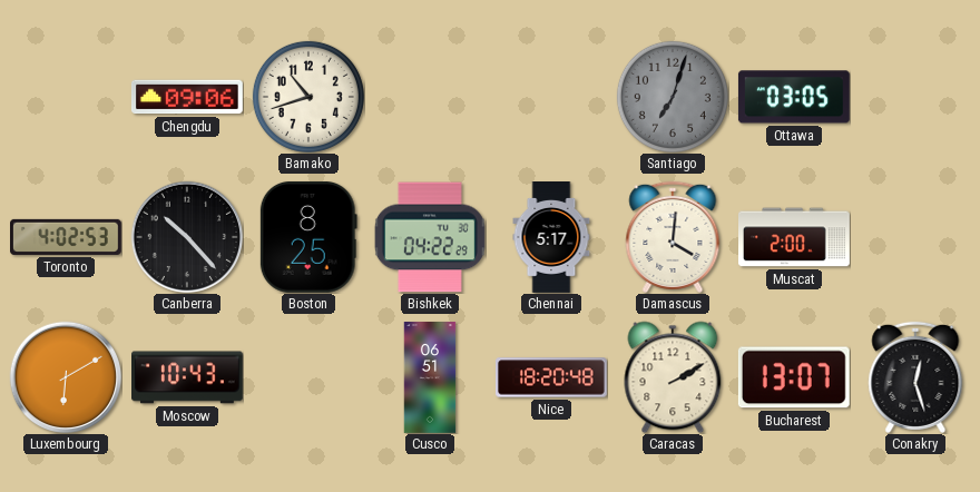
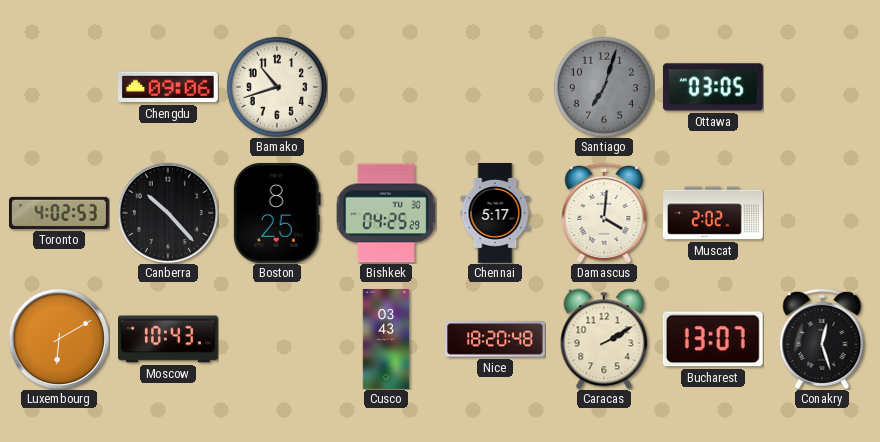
Bishkek: 04:22 -> 04:25 (386, 213)
Muscat: 2:00 -> 2:02 (714, 213)
Cusco: 06:51 -> 03:43 (386, 340)
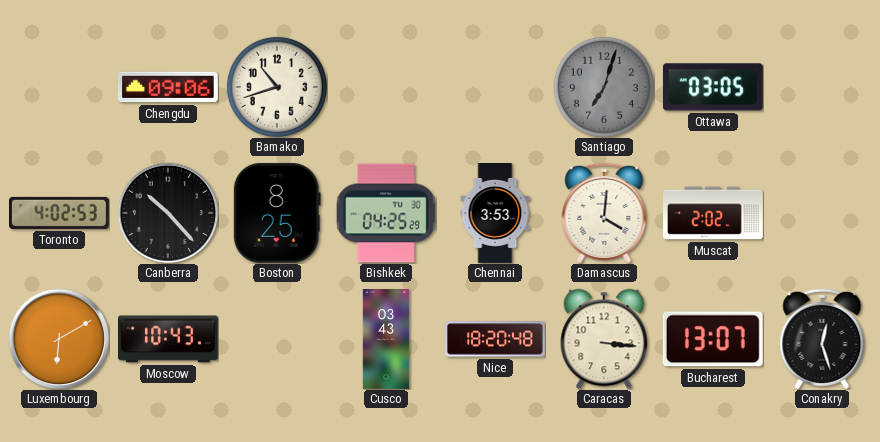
Chennai: 5:17 -> 3:53 (495, 214)
Caracas: 2:10 -> 3:16 (604, 339)
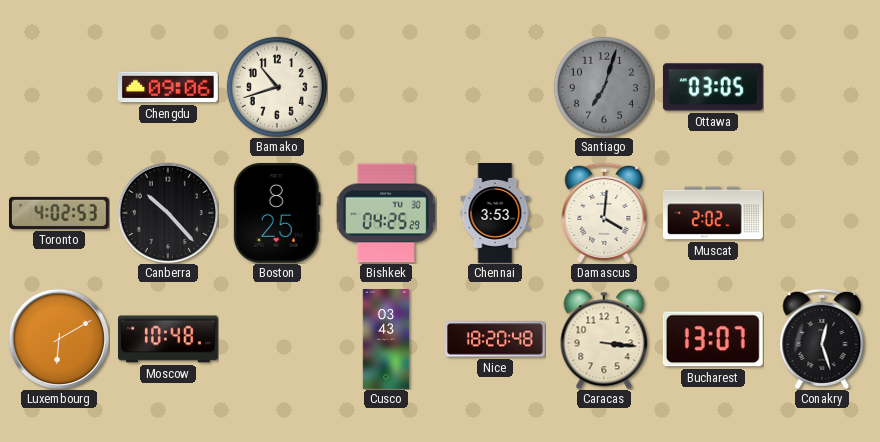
Moscow: 10:43 -> 10:48 (169, 339)
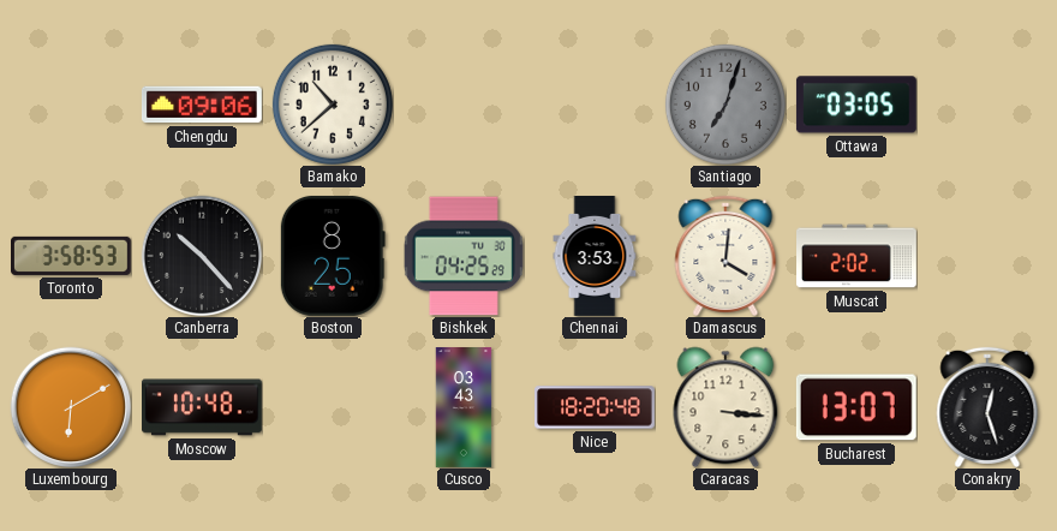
Bamako: 10:42 -> 10:38 (333, 105)
Toronto: 4:02 -> 3:58 (72, 256)
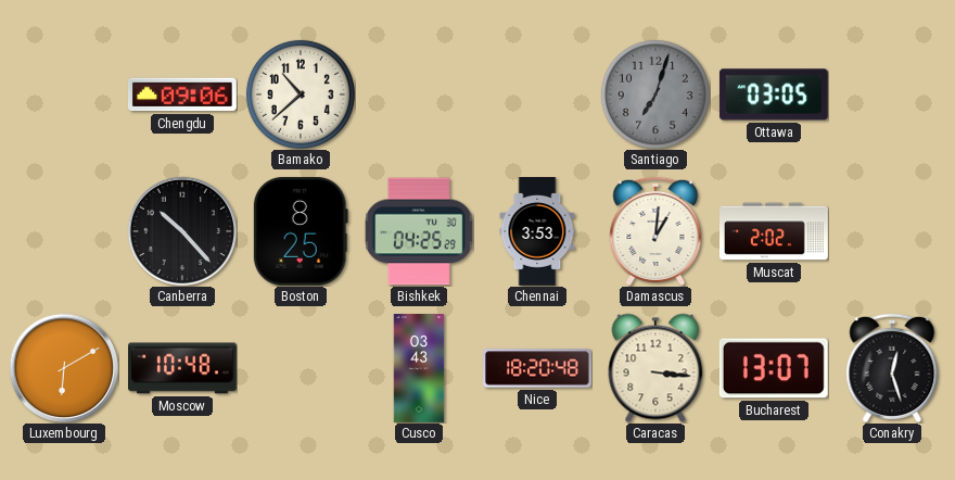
Toronto: 3:58 -> none (72, 256)
Damascus: 4:01 -> 1:01 (655, 231)
